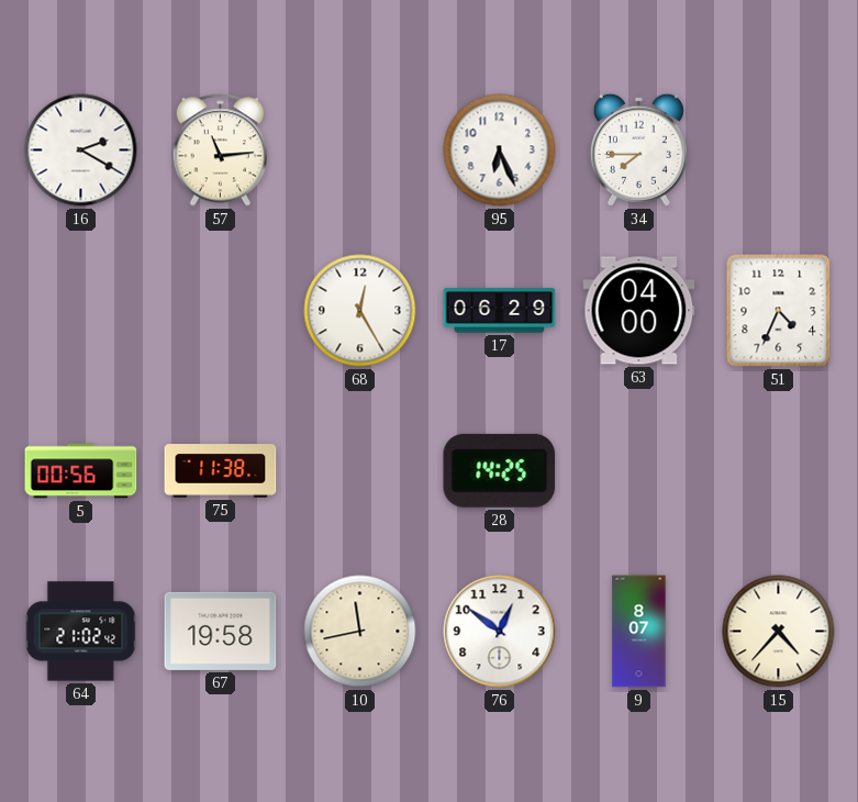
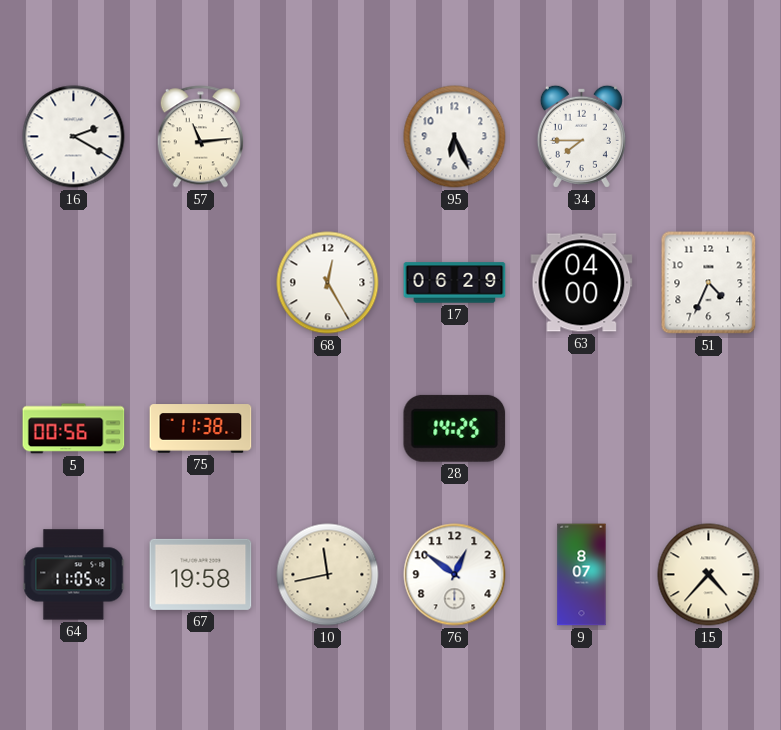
64: 21:02 -> 11:05 (74, 575)
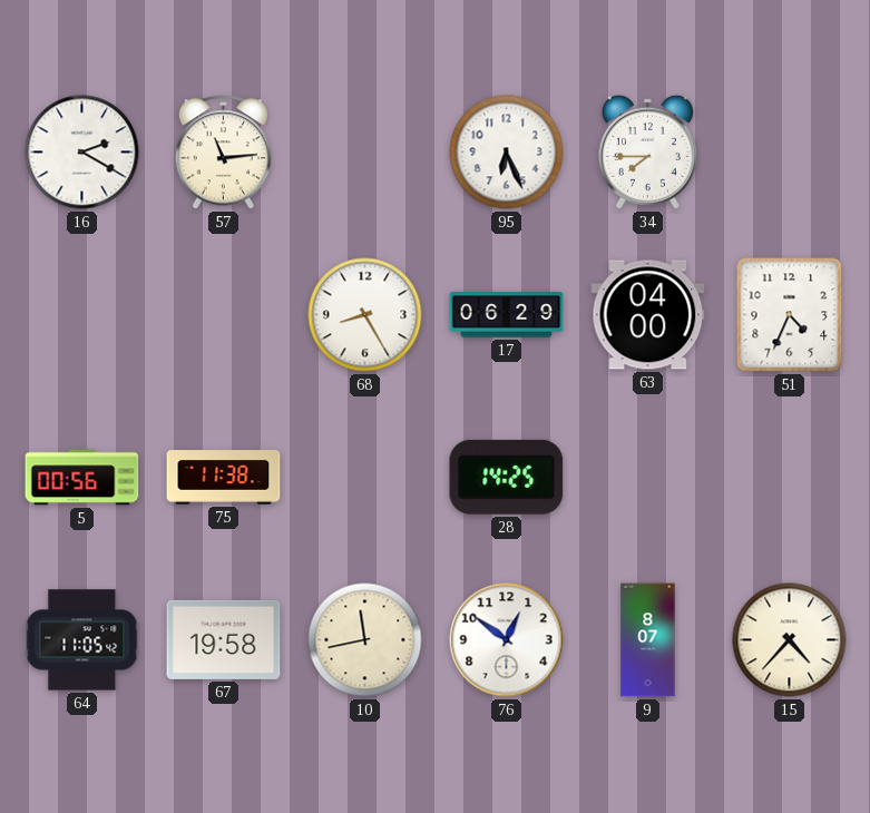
68: 12:25 -> 8:25 (365, 315)
